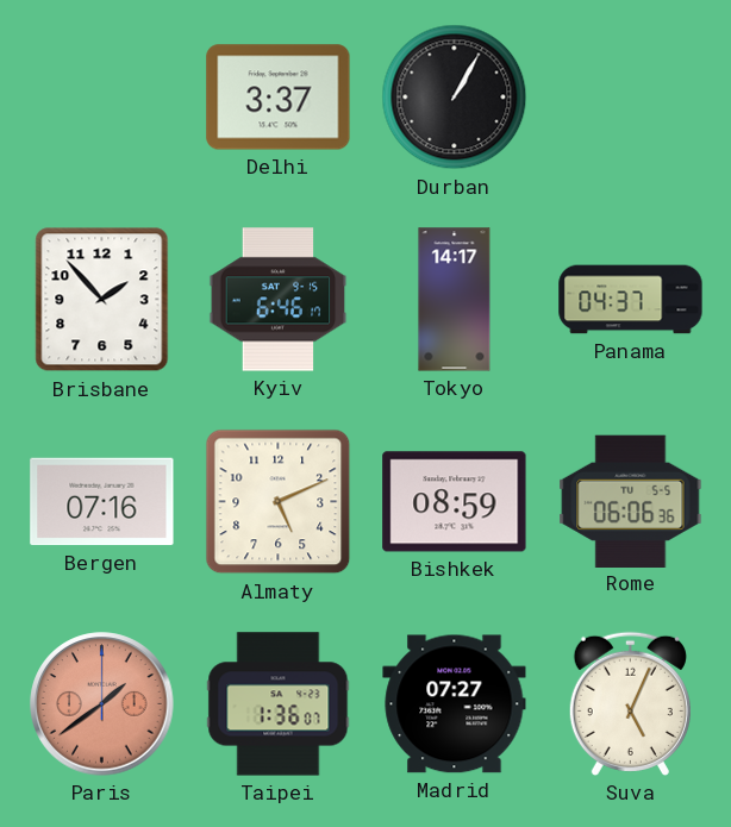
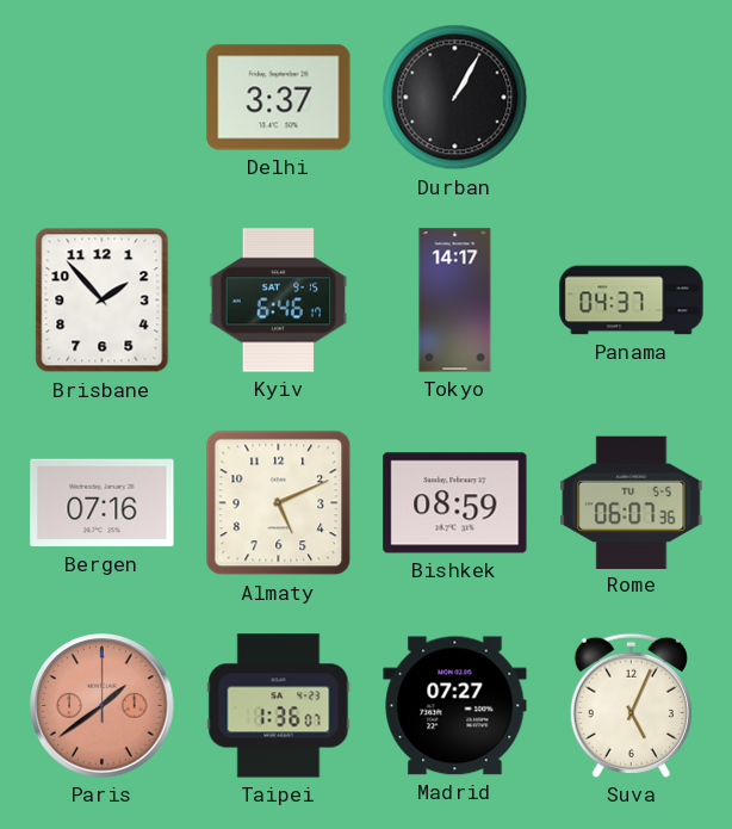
Rome: 06:06 -> 06:07 (632, 502)
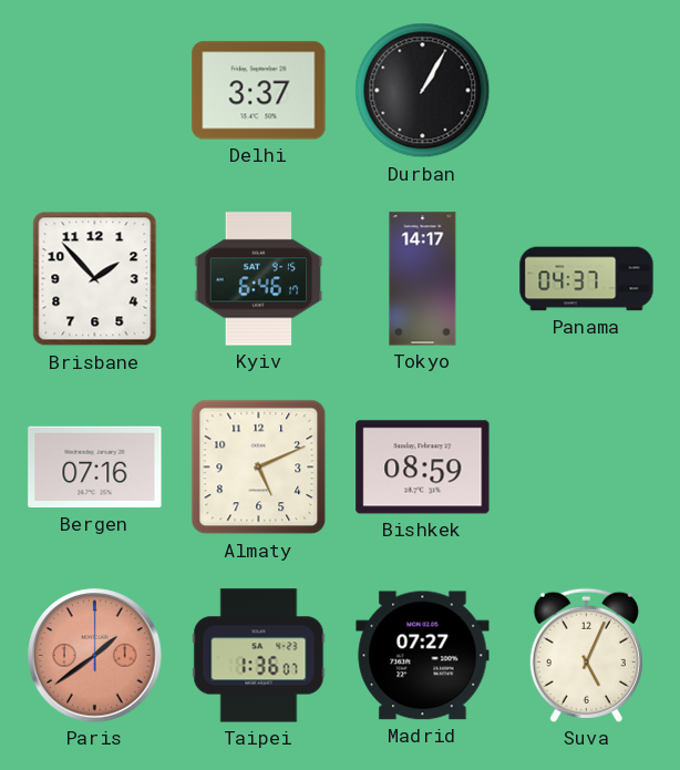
Rome: 06:07 -> none (632, 502)
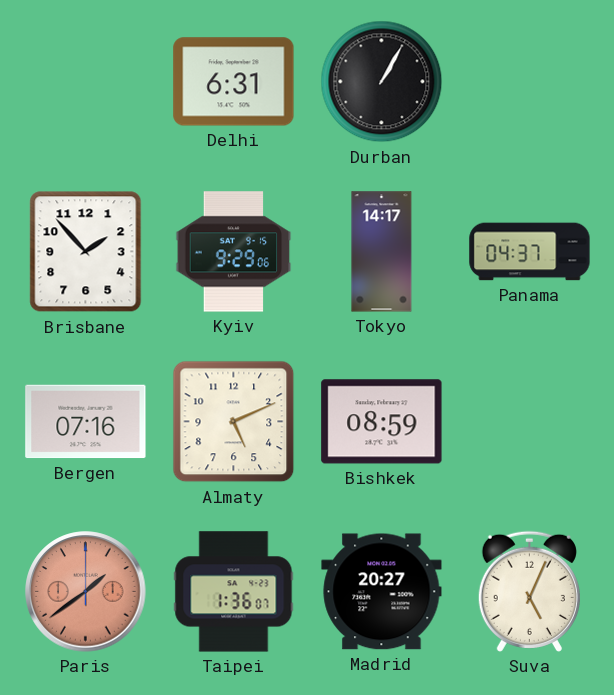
Delhi: 3:37 -> 6:31 (234, 82)
Kyiv: 6:46 -> 9:29 (234, 252)
Madrid: 07:27 -> 20:27 (382, 592)
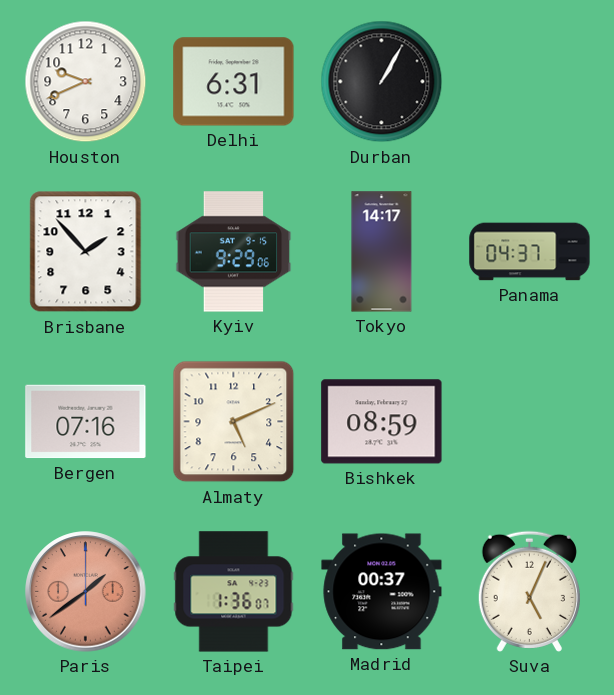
Houston: none -> 9:41 (86, 82)
Madrid: 20:27 -> 00:37 (382, 592)
